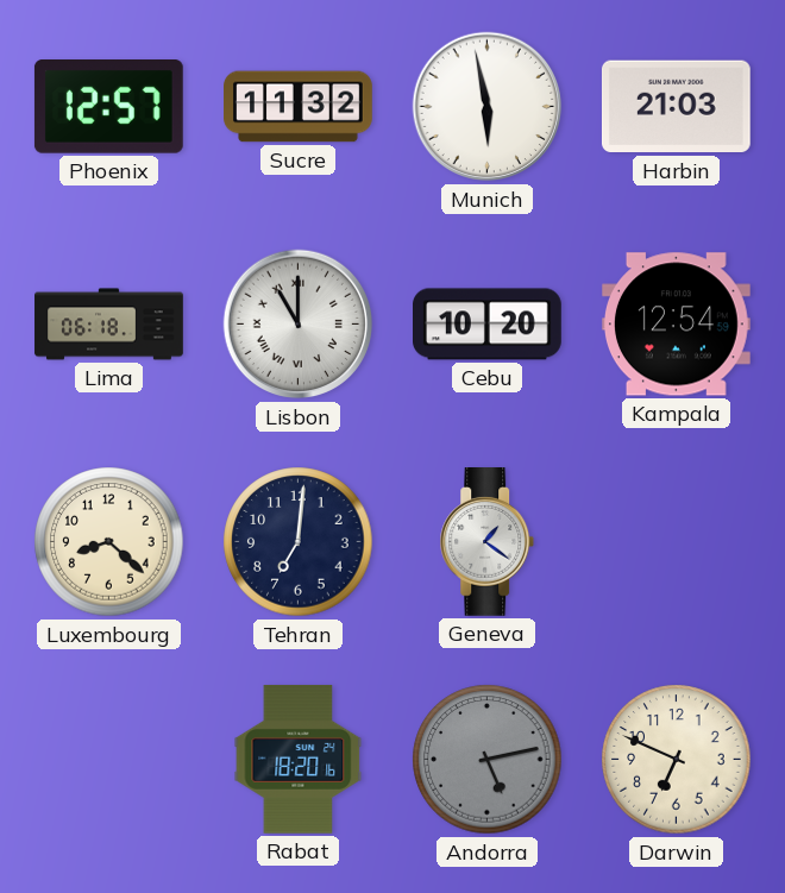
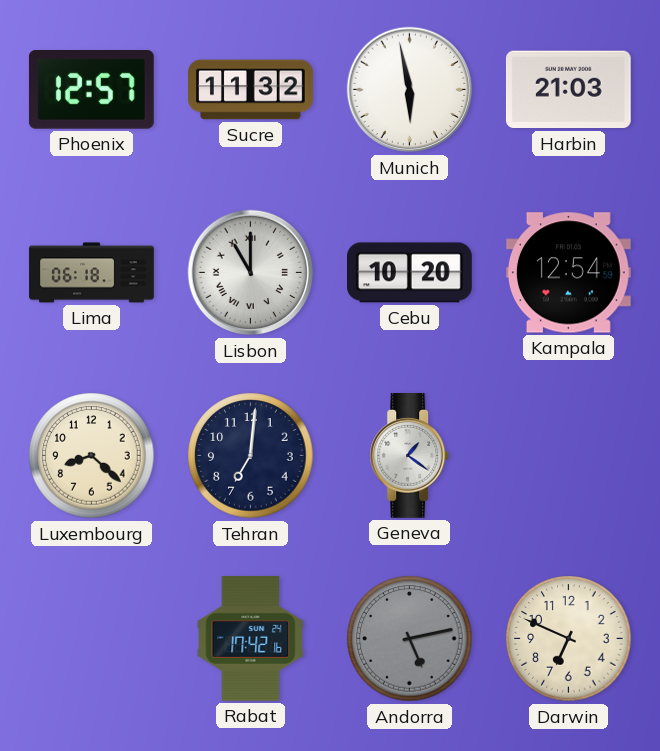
Rabat: 18:20 -> 17:42 (251, 638)
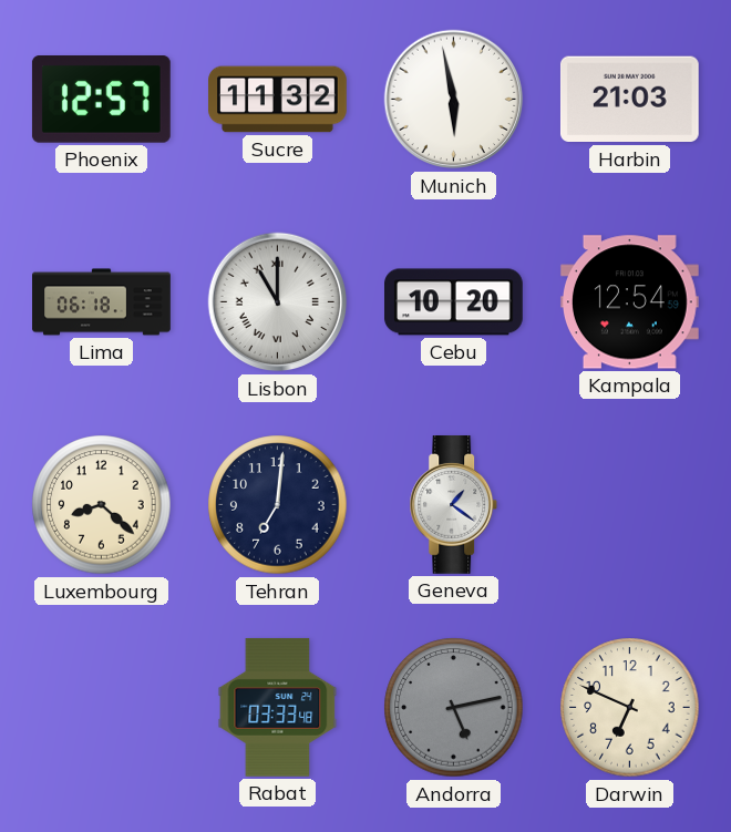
Rabat: 17:42 -> 03:33 (278, 707)
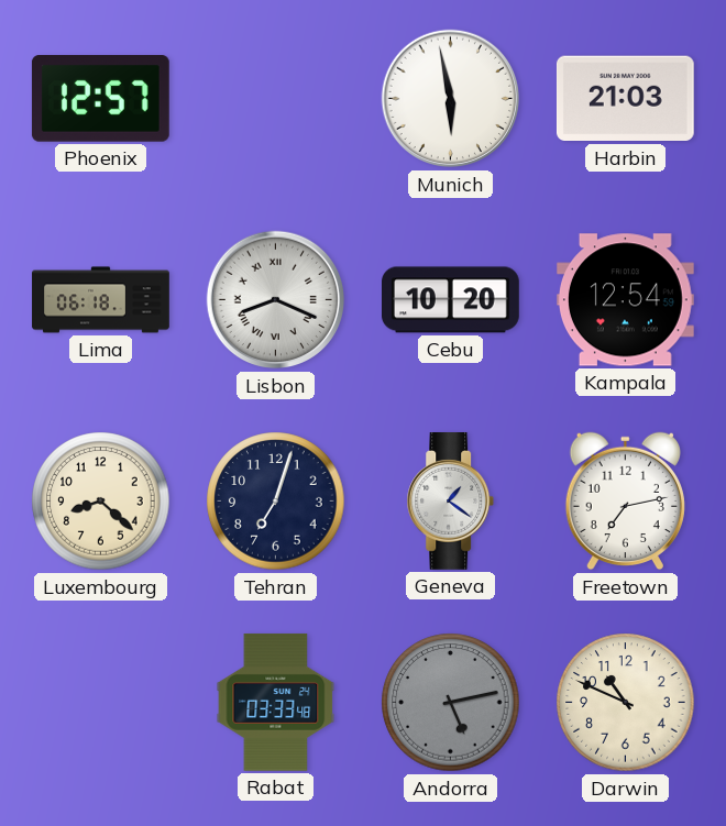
Sucre: 11:32 -> none (278, 100)
Lisbon: 11:00 -> 8:19 (276, 300)
Tehran: 7:01 -> 7:03 (276, 502)
Freetown: none -> 7:13 (625, 502)
Darwin: 6:49 -> 10:49 (626, 703)
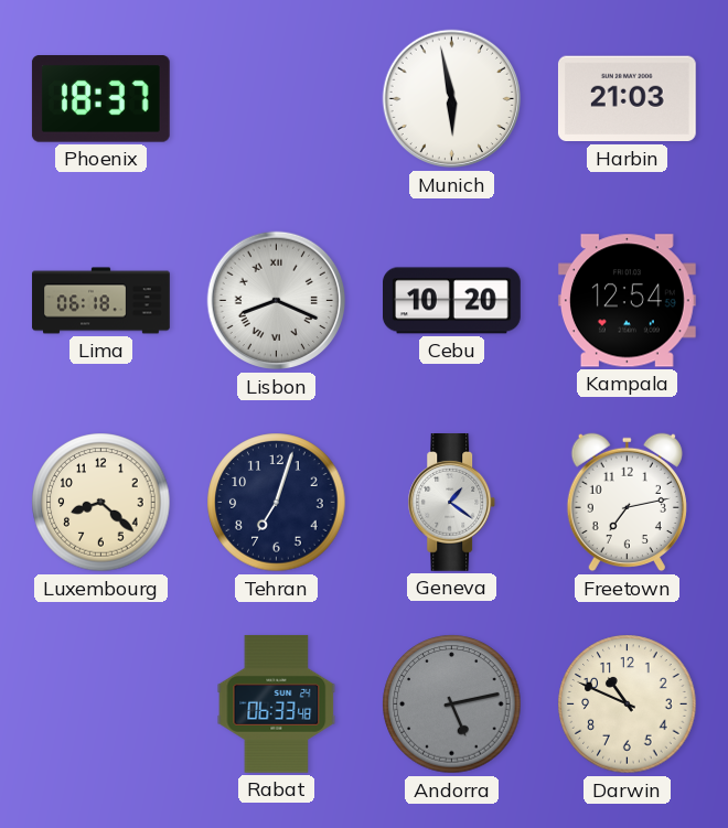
Phoenix: 12:57 -> 18:37 (100, 99)
Rabat: 03:33 -> 06:33 (277, 703)
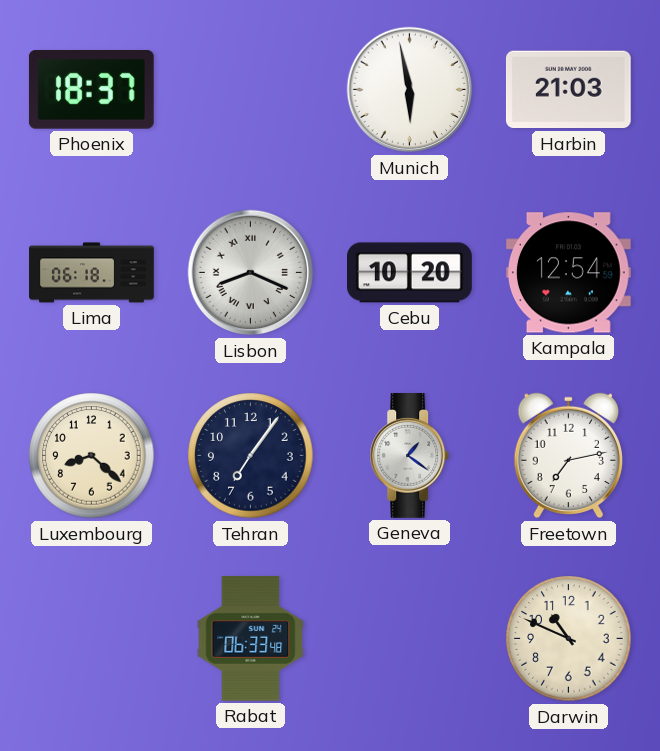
Tehran: 7:03 -> 7:06 (251, 456)
Andorra: 5:13 -> none (452, 705)
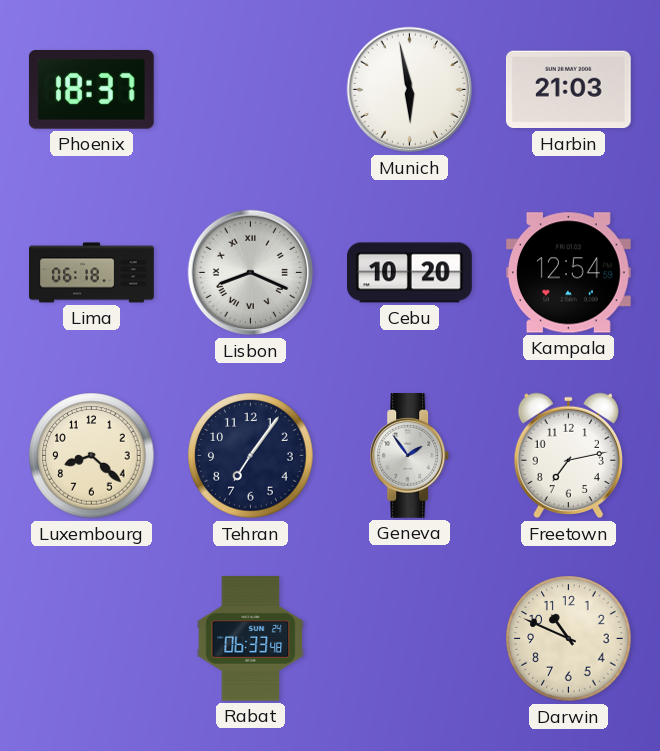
Geneva: 1:21 -> 1:54 (410, 456)
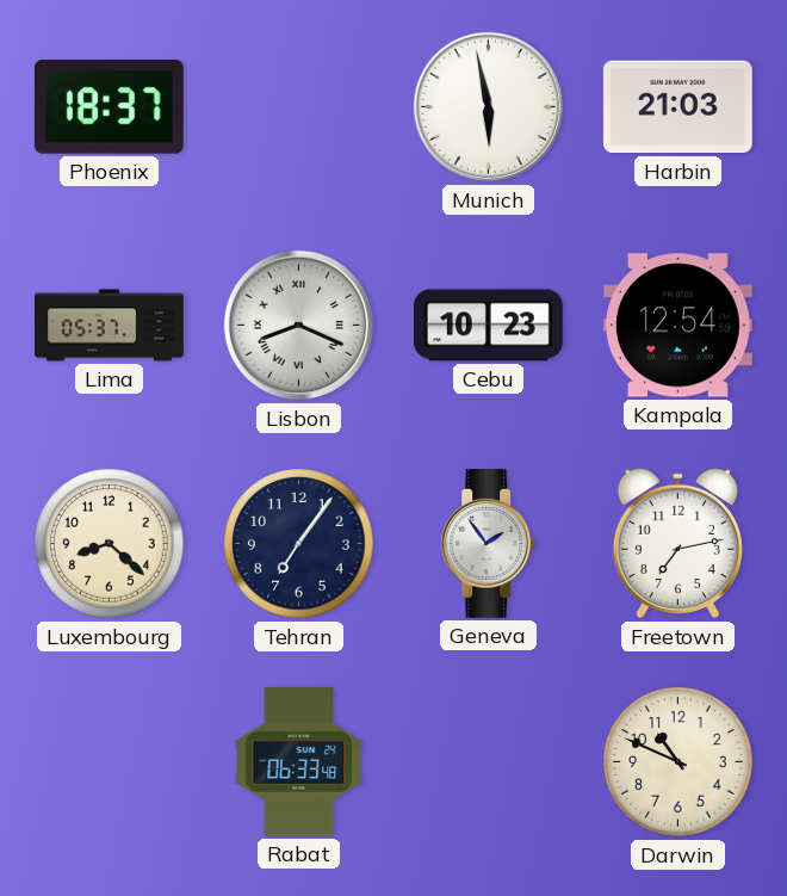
Lima: 06:18 -> 05:37 (110, 326)
Cebu: 10:20 -> 10:23 (489, 326)
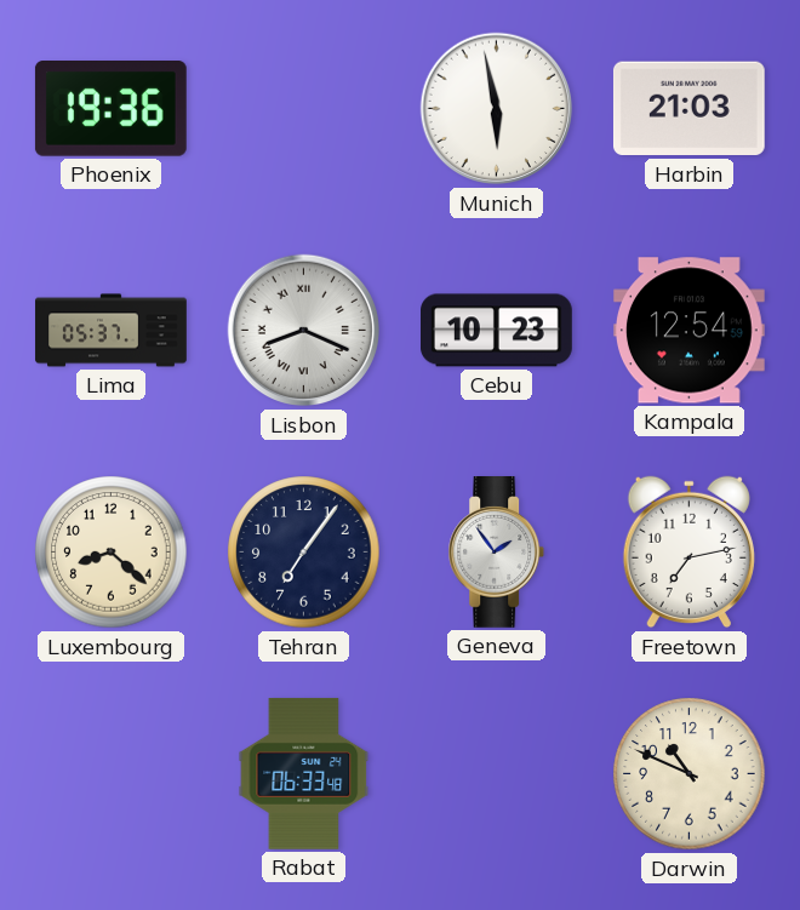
Phoenix: 18:37 -> 19:36 (110, 109)
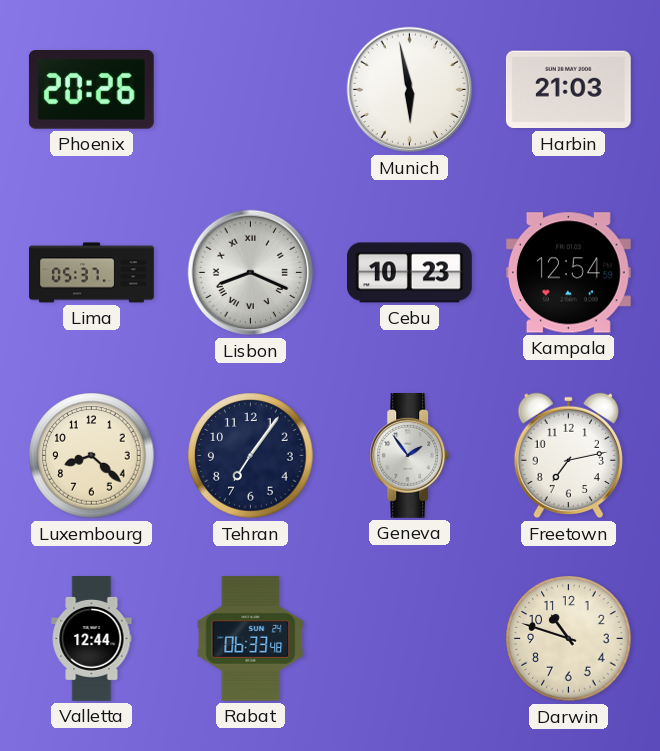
Phoenix: 19:36 -> 20:26 (91, 90)
Valletta: none -> 12:44 (92, 639)
Darwin: 10:49 -> 10:48 (569, 639)
